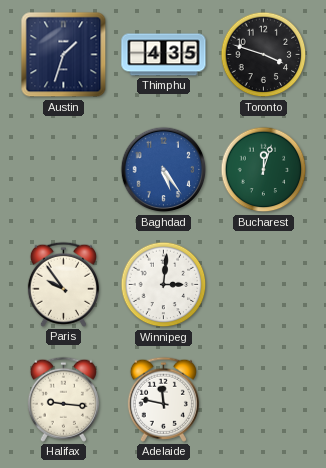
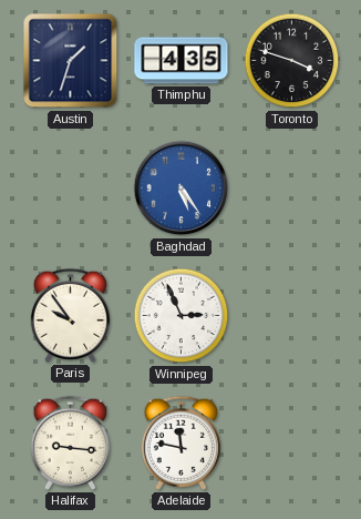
Bucharest: 12:03 -> none (264, 170)
Winnipeg: 3:01 -> 2:56 (182, 316)
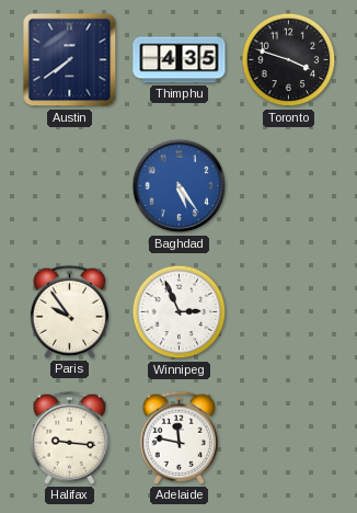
Austin: 1:33 -> 7:39 (70, 60)
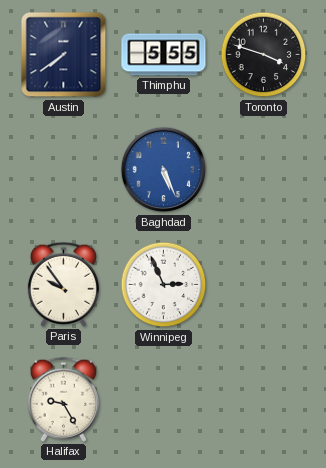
Thimphu: 4:35 -> 5:55 (164, 55)
Baghdad: 5:24 -> 5:26 (164, 170)
Halifax: 9:16 -> 9:25 (63, 399)
Adelaide: 11:47 -> none (178, 437)
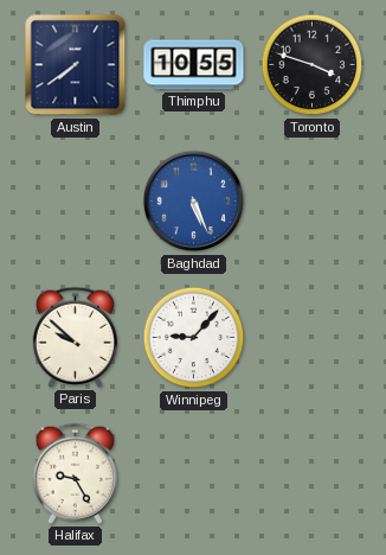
Thimphu: 5:55 -> 10:55 (194, 65)
Paris: 9:54 -> 9:52 (75, 337)
Winnipeg: 2:56 -> 9:07 (194, 338)
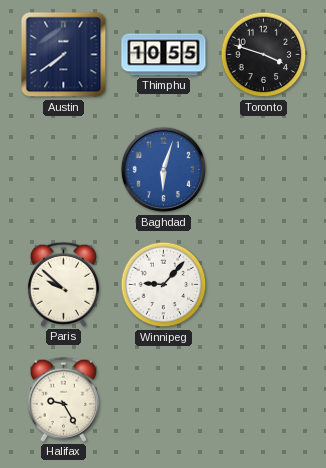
Baghdad: 5:26 -> 6:03 (164, 170)
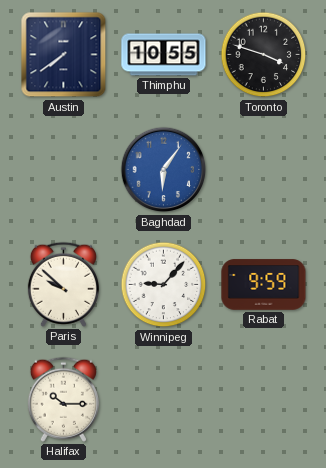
Baghdad: 6:03 -> 6:06 (164, 170)
Rabat: none -> 9:59 (264, 285)
Halifax: 9:25 -> 10:15 (63, 399)
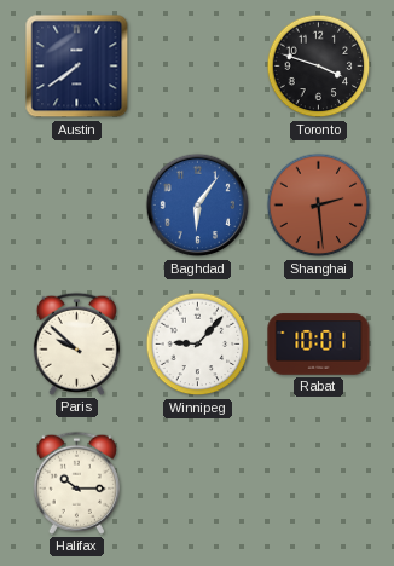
Thimphu: 10:55 -> none (164, 55)
Shanghai: none -> 2:29 (319, 206)
Rabat: 9:59 -> 10:01 (319, 345)
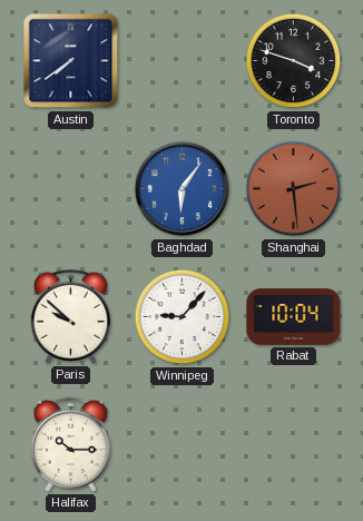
Rabat: 10:01 -> 10:04 (294, 317)
